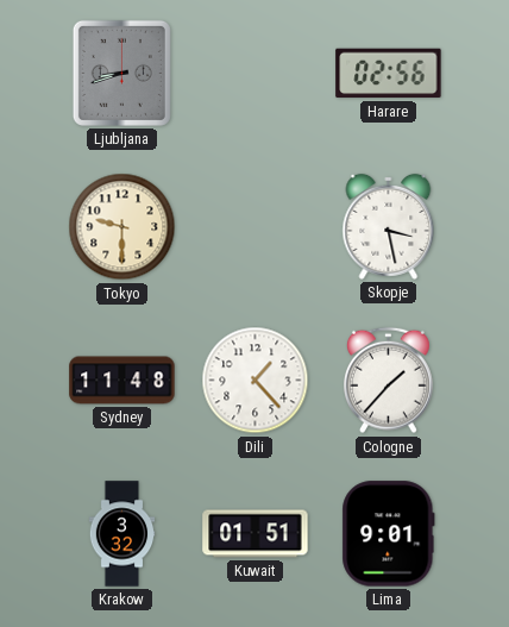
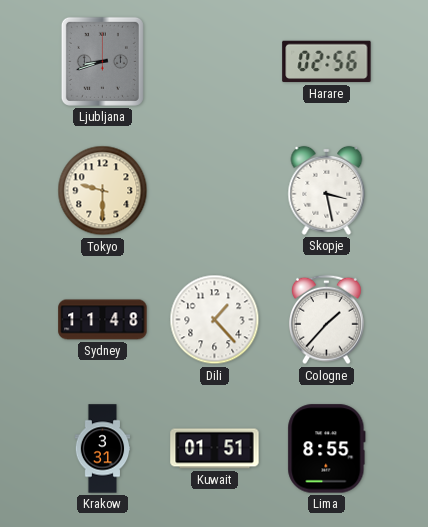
Krakow: 3:32 -> 3:31 (103, 449)
Lima: 9:01 -> 8:55 (327, 449)
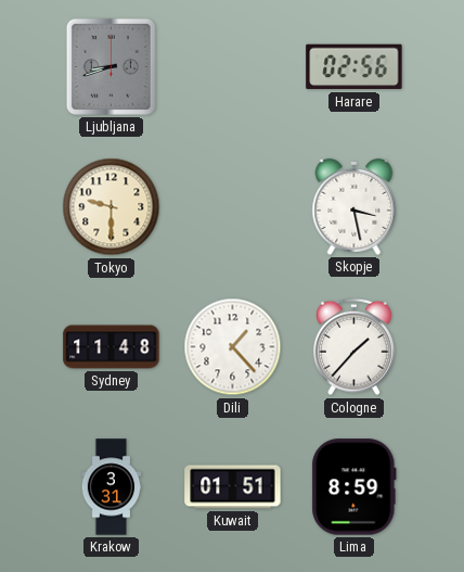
Lima: 8:55 -> 8:59 (355, 487)
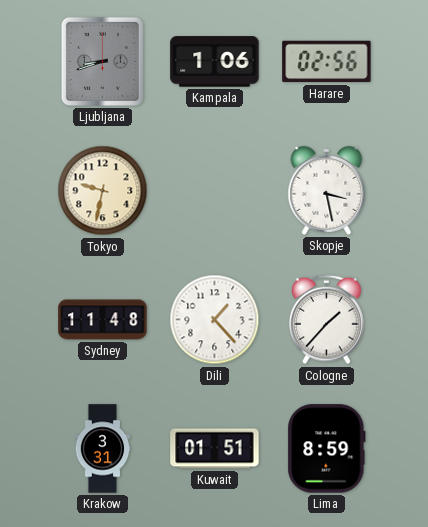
Kampala: none -> 1:06 (215, 62)
Tokyo: 9:30 -> 9:32 (103, 191)
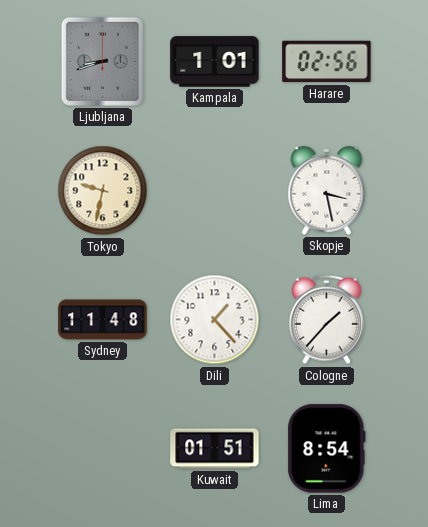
Kampala: 1:06 -> 1:01 (215, 62)
Krakow: 3:31 -> none (103, 449)
Lima: 8:59 -> 8:54 (327, 449)
